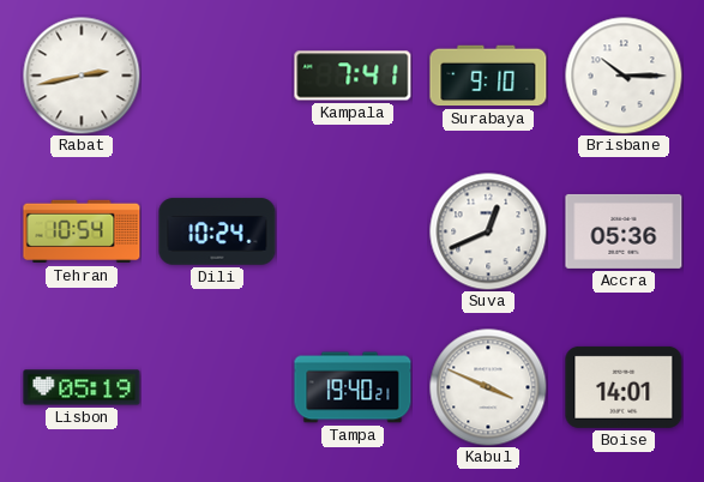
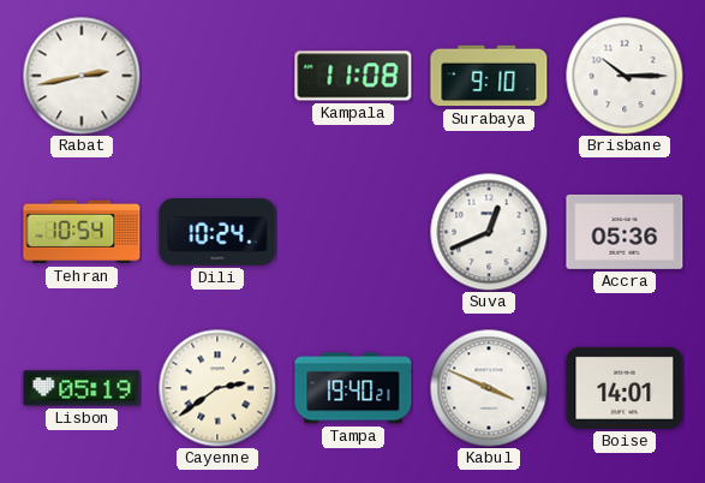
Kampala: 7:41 -> 11:08 (353, 76)
Cayenne: none -> 2:39 (217, 388)
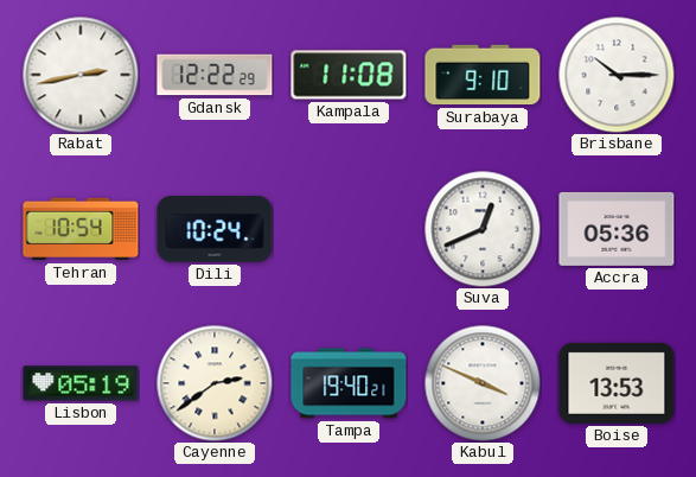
Gdansk: none -> 12:22 (215, 75)
Boise: 14:01 -> 13:53 (617, 383)
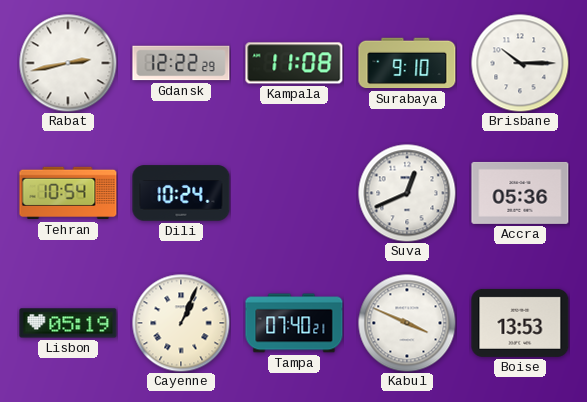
Cayenne: 2:39 -> 1:04 (181, 323)
Tampa: 19:40 -> 07:40 (294, 323)
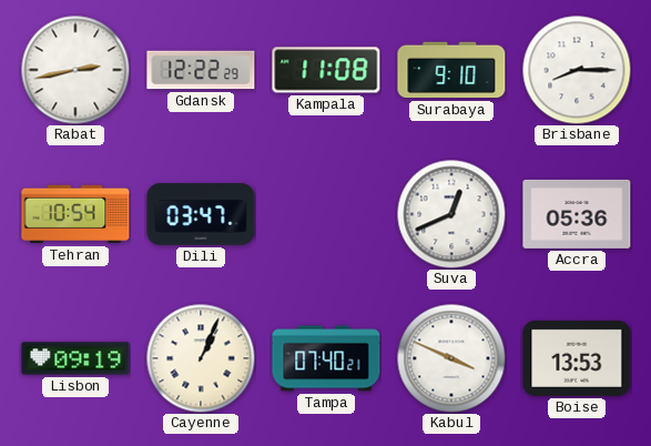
Brisbane: 10:15 -> 8:15 (577, 70)
Dili: 10:24 -> 03:47 (201, 214)
Lisbon: 05:19 -> 09:19 (75, 358)
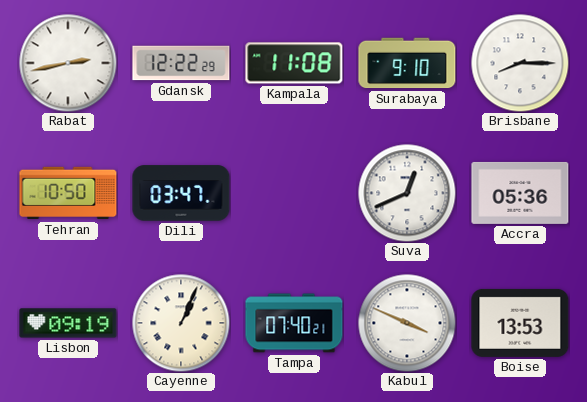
Tehran: 10:54 -> 10:50 (68, 193)
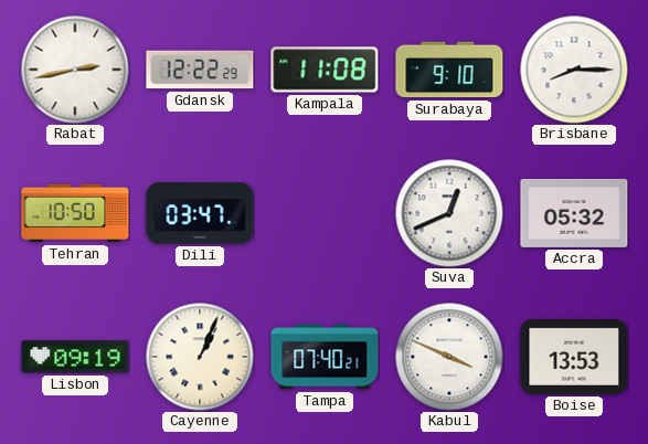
Accra: 05:36 -> 05:32 (574, 213)
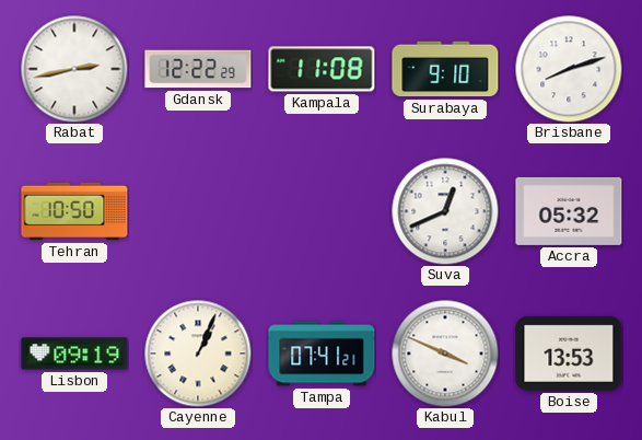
Brisbane: 8:15 -> 8:12 (569, 69)
Dili: 03:47 -> none (200, 213)
Tampa: 07:40 -> 07:41 (322, 354)
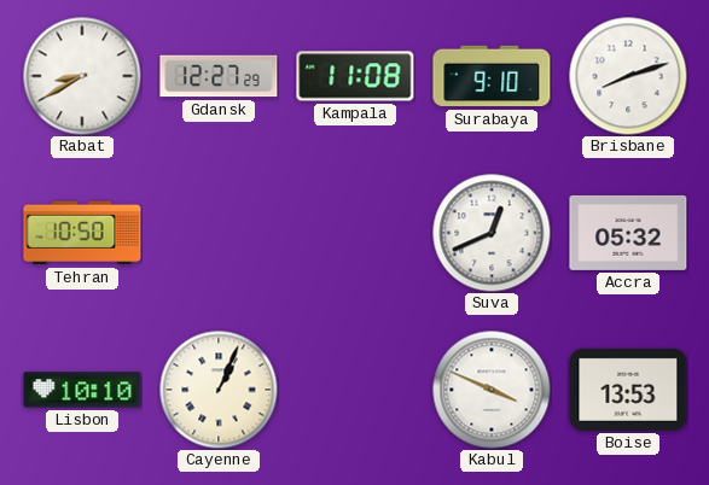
Rabat: 2:43 -> 8:40 (82, 76)
Gdansk: 12:22 -> 12:27 (219, 76)
Lisbon: 09:19 -> 10:10 (82, 390)
Tampa: 07:41 -> none (322, 354)
